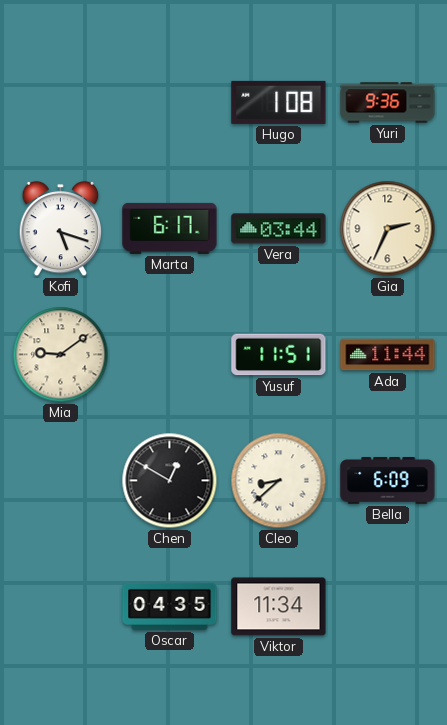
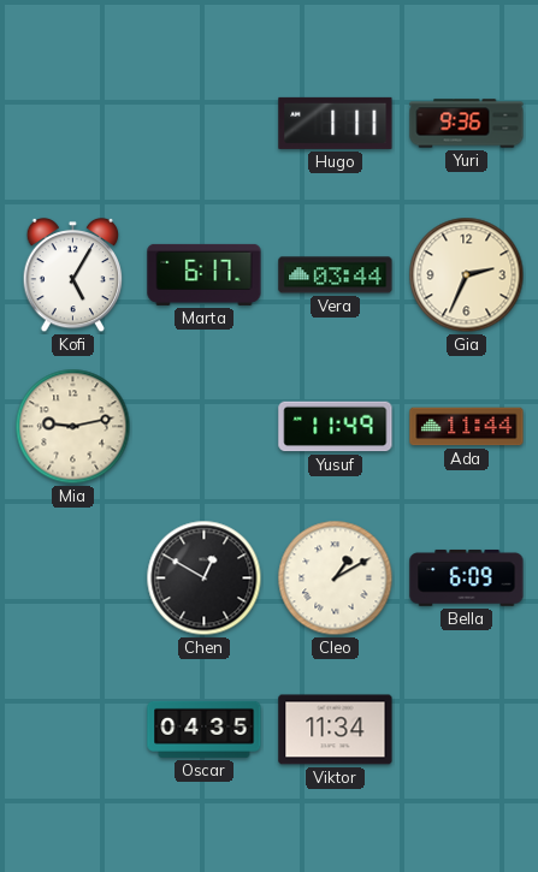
Hugo: 1:08 -> 1:11 (336, 123)
Kofi: 5:18 -> 5:05 (73, 275)
Mia: 9:09 -> 9:13 (73, 427)
Yusuf: 11:51 -> 11:49 (336, 427)
Cleo: 8:38 -> 1:10 (336, 579)
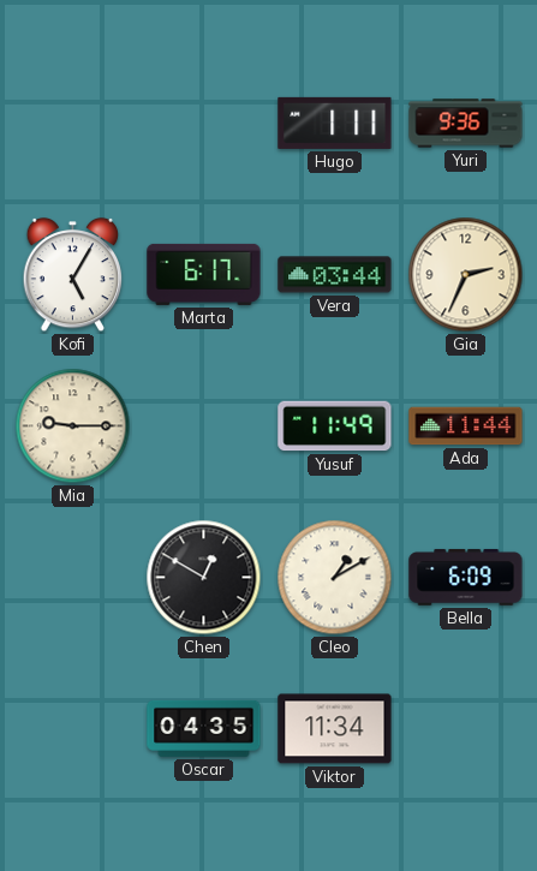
Mia: 9:13 -> 9:15 (73, 426)
